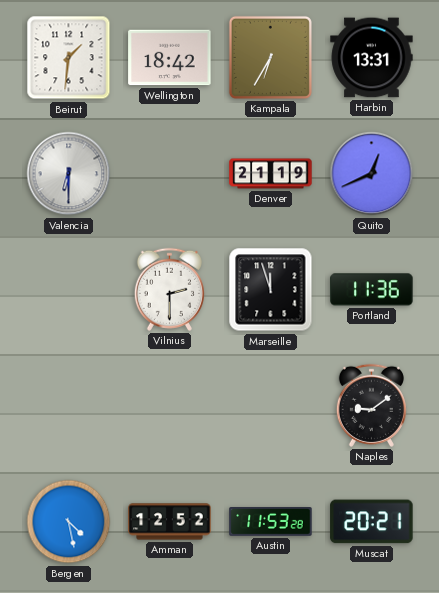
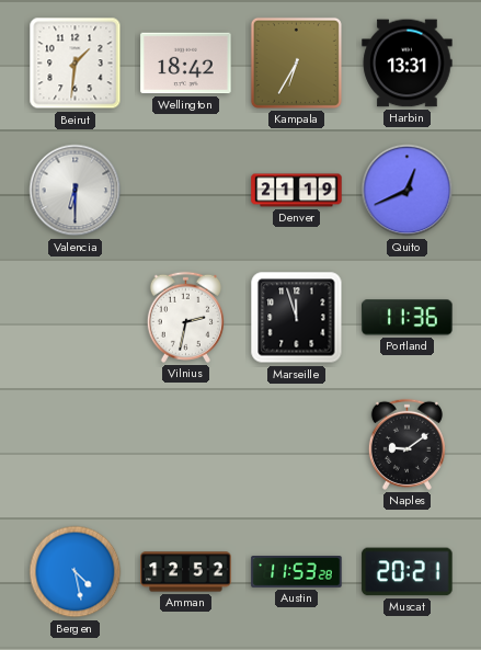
Vilnius: 2:30 -> 2:32 (185, 317)
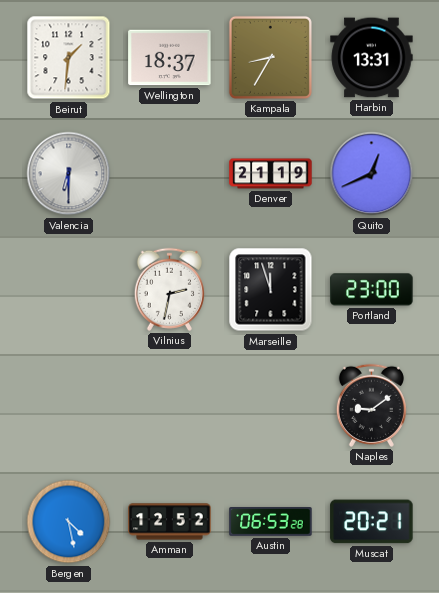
Wellington: 18:42 -> 18:37 (170, 58)
Kampala: 6:35 -> 8:35 (270, 57)
Portland: 11:36 -> 23:00 (372, 290)
Austin: 11:53 -> 06:53 (271, 522)
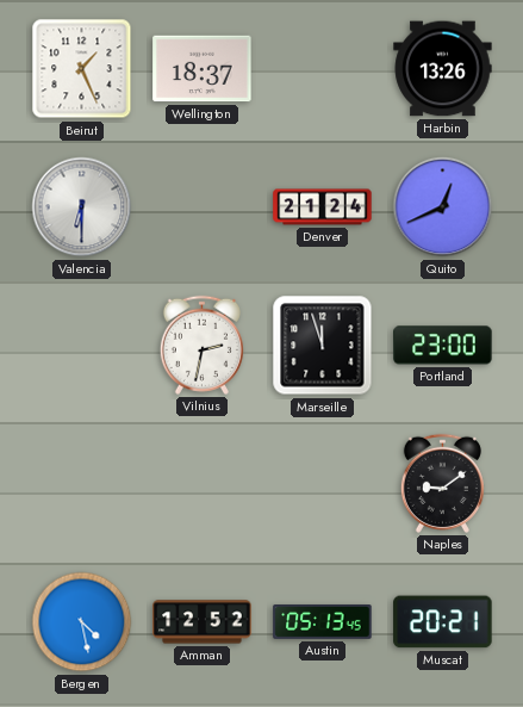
Beirut: 1:31 -> 1:26 (82, 69)
Kampala: 8:35 -> none (270, 57)
Harbin: 13:31 -> 13:26 (443, 69)
Denver: 21:19 -> 21:24 (323, 207)
Austin: 06:53 -> 05:13 (323, 622)
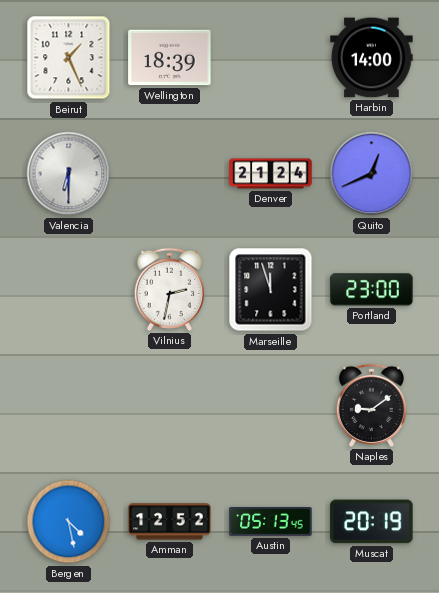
Wellington: 18:37 -> 18:39 (170, 58)
Harbin: 13:26 -> 14:00 (372, 58)
Muscat: 20:21 -> 20:19 (372, 522)
